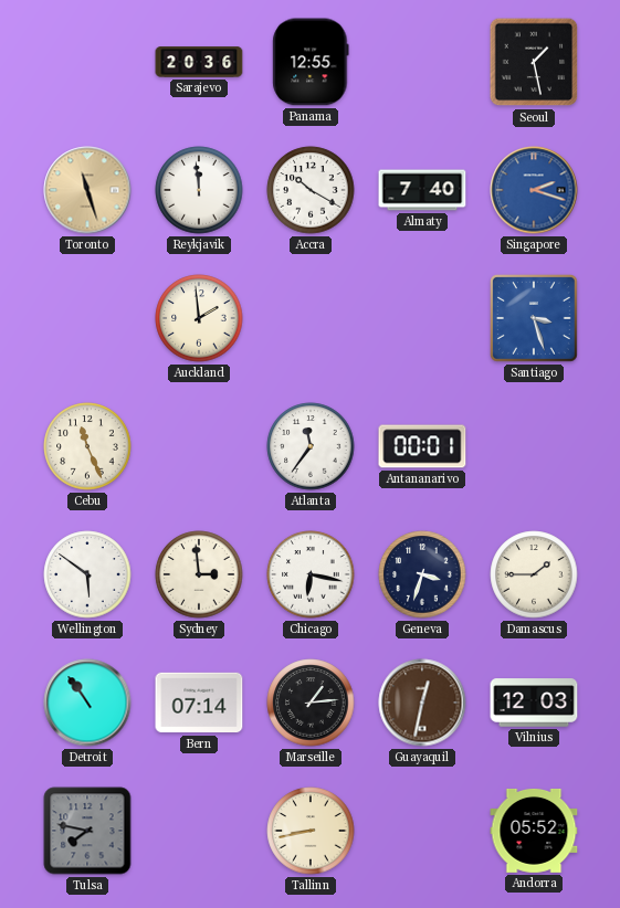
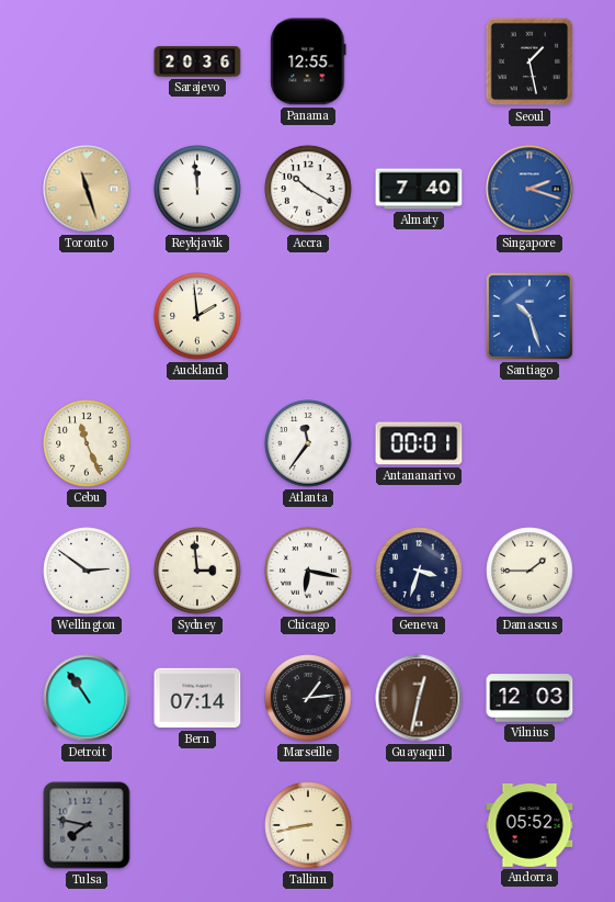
Santiago: 3:27 -> 10:27 (529, 316)
Wellington: 5:51 -> 2:51 (87, 571)
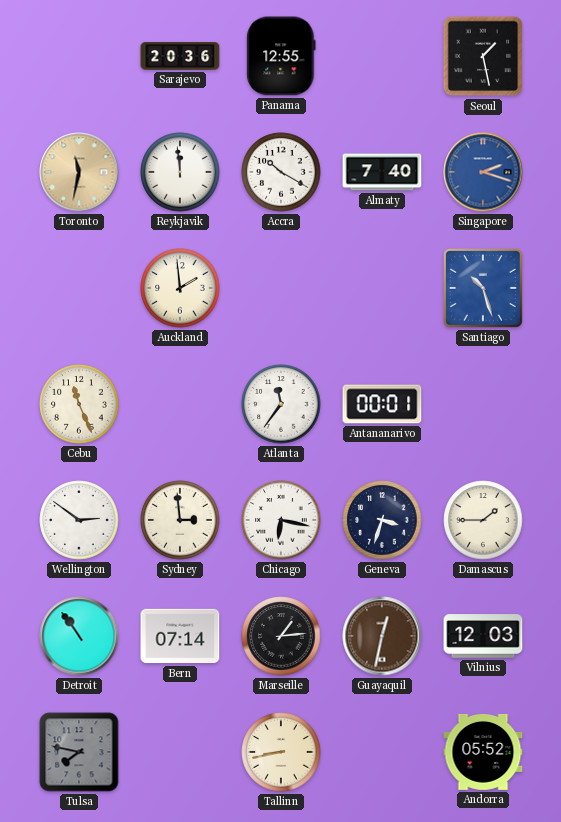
Toronto: 11:27 -> 11:32 (79, 172)
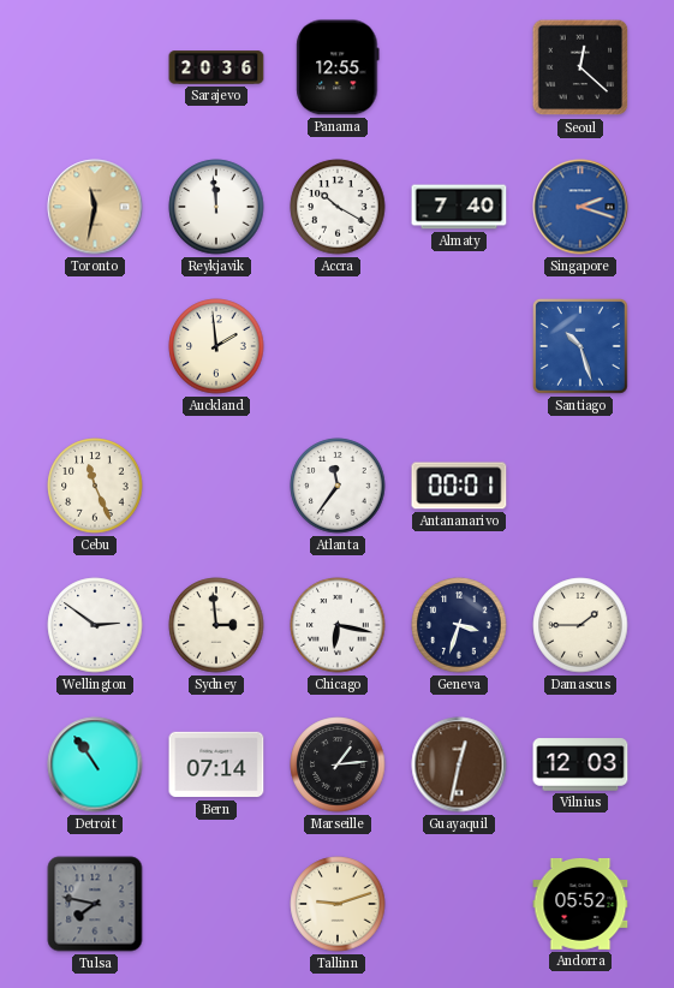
Seoul: 1:28 -> 12:22 (580, 67)
Tallinn: 8:43 -> 9:12 (338, 904)
